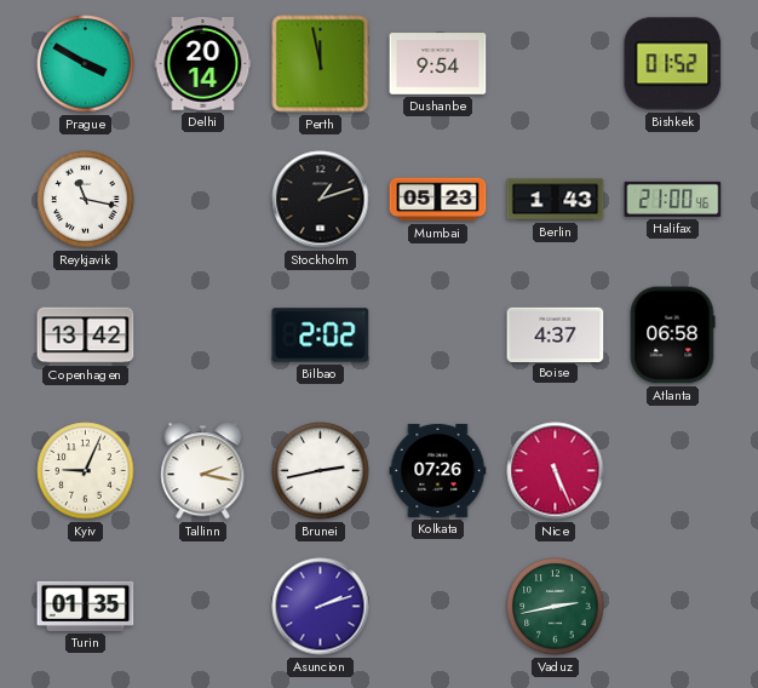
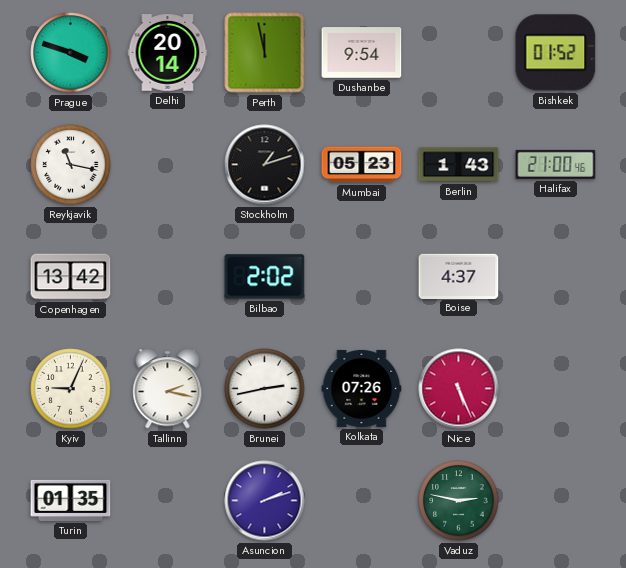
Prague: 3:50 -> 3:48 (71, 53)
Atlanta: 06:58 -> none (672, 336)
Vaduz: 2:43 -> 2:47 (459, 501)
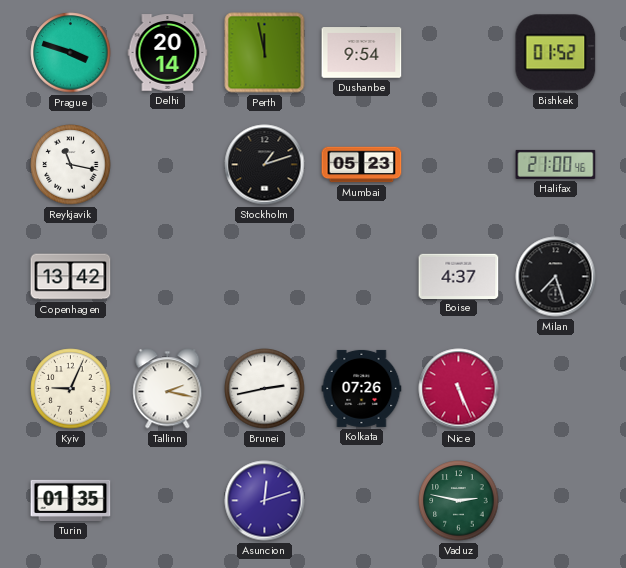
Berlin: 1:43 -> none (459, 165)
Bilbao: 2:02 -> none (265, 277)
Milan: none -> 7:27 (556, 277)
Asuncion: 2:12 -> 12:12 (265, 501)
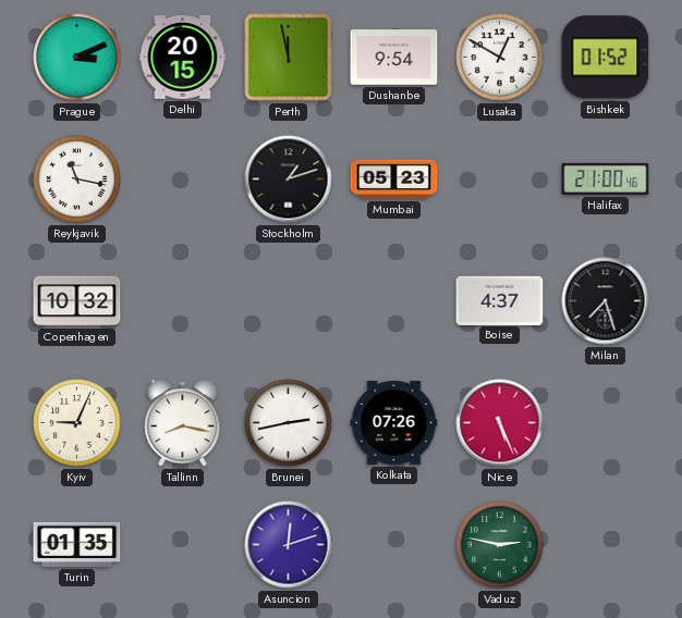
Prague: 3:48 -> 3:11 (77, 58)
Delhi: 20:14 -> 20:15 (183, 58)
Lusaka: none -> 12:50 (500, 58)
Copenhagen: 13:42 -> 10:32 (77, 301)
Tallinn: 2:17 -> 8:17 (183, 423)
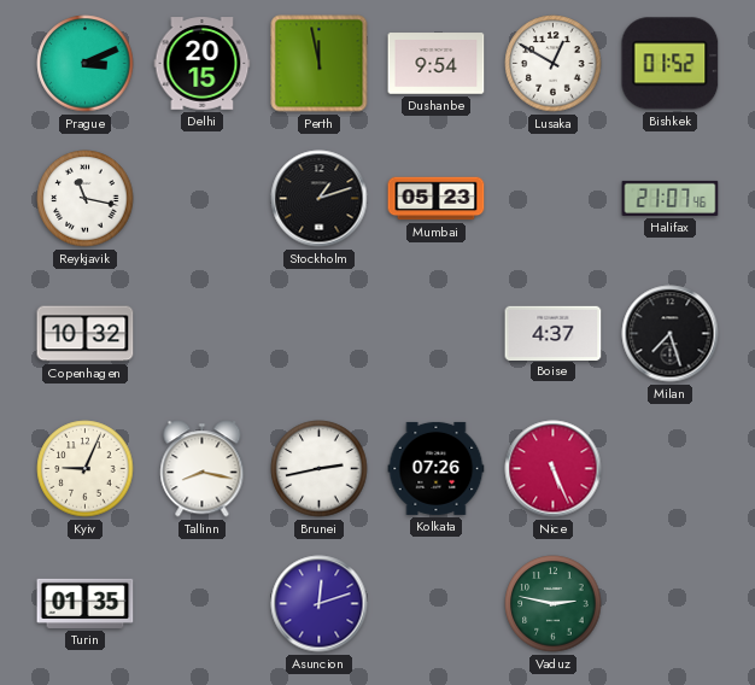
Halifax: 21:00 -> 21:07 (671, 198)
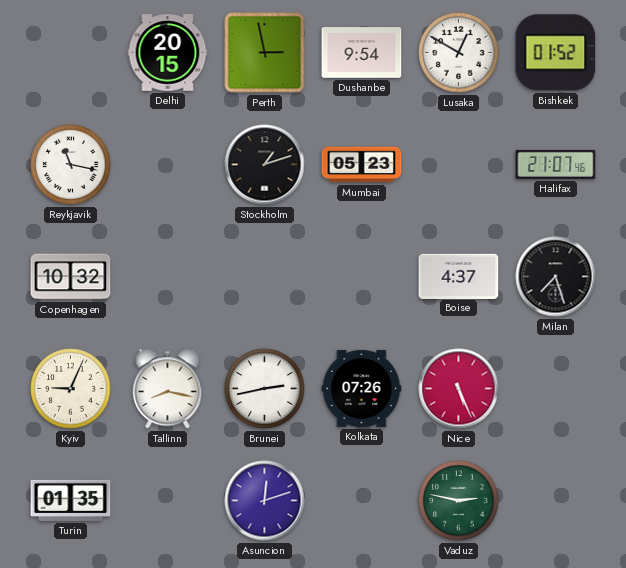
Prague: 3:11 -> none (86, 64)
Perth: 11:58 -> 2:58 (265, 53)
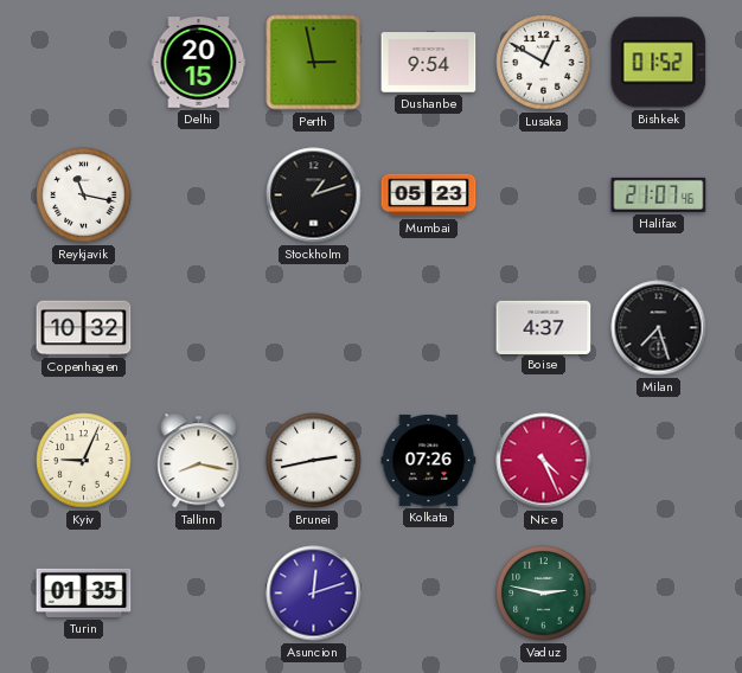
Nice: 5:26 -> 4:26 (544, 461)
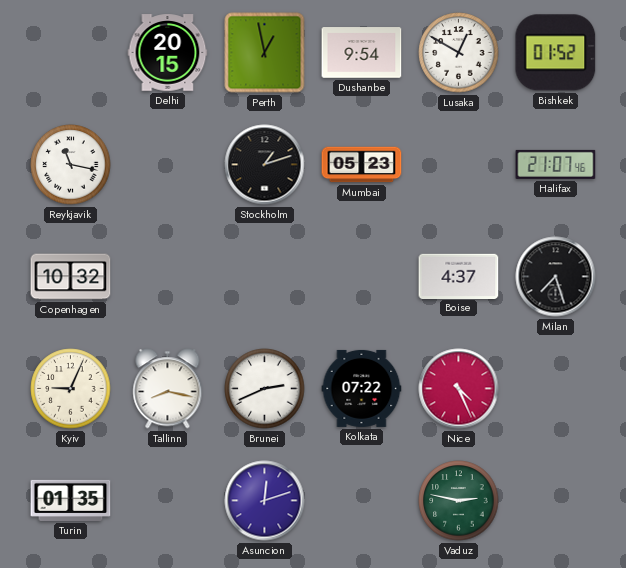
Perth: 2:58 -> 12:58 (265, 53)
Brunei: 2:43 -> 2:41 (265, 389)
Kolkata: 07:26 -> 07:22 (362, 388)
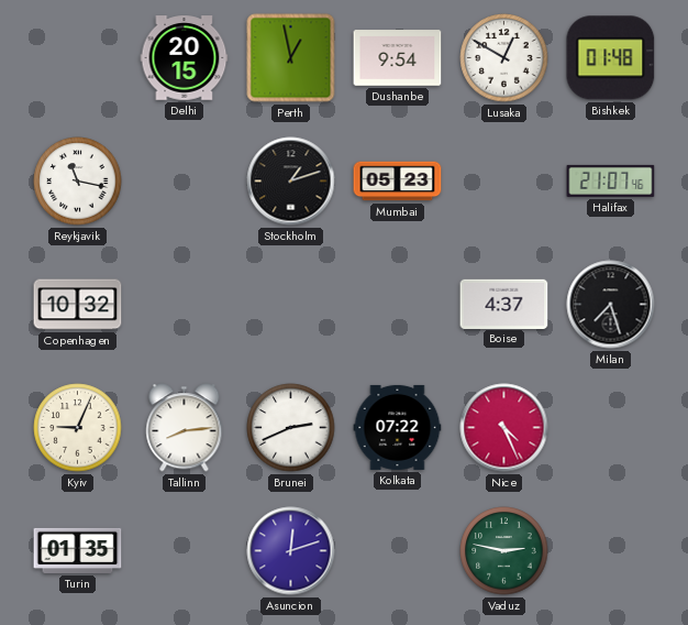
Bishkek: 01:52 -> 01:48 (611, 58)
Tallinn: 8:17 -> 8:14 (185, 428)
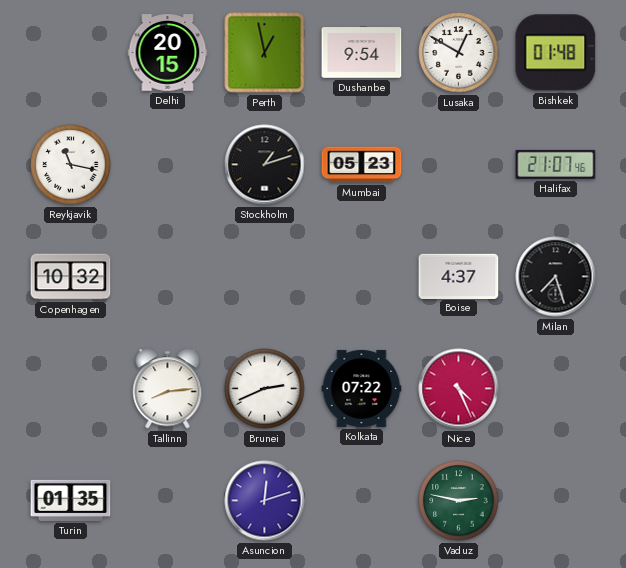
Kyiv: 9:04 -> none (78, 428)
